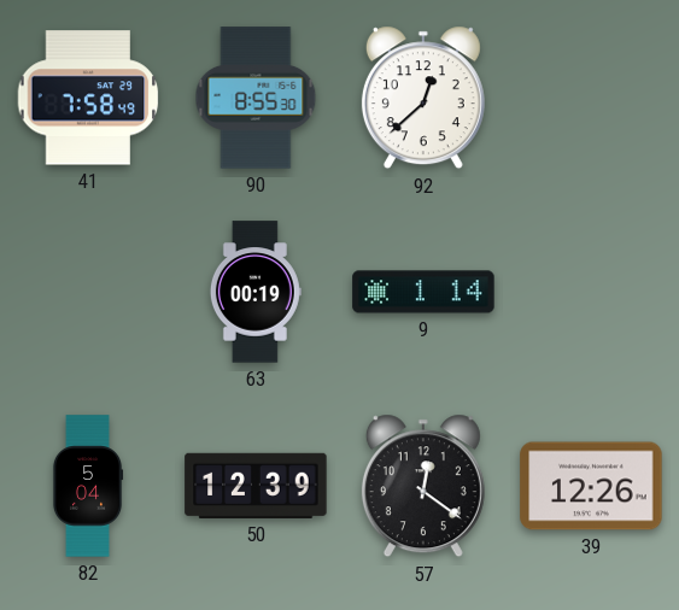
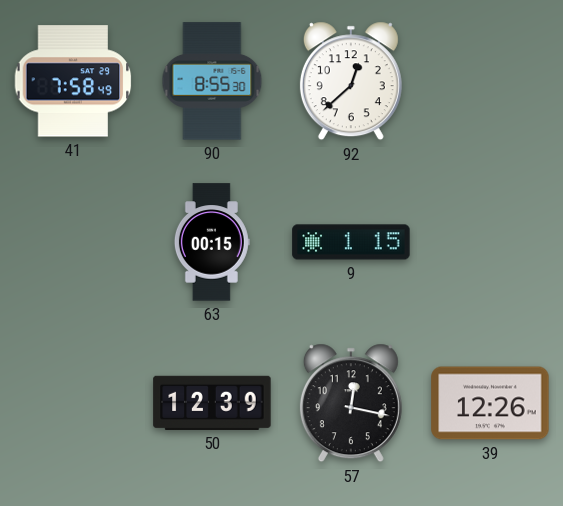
63: 00:19 -> 00:15 (212, 242)
9: 1:14 -> 1:15 (351, 242)
82: 5:04 -> none (88, 486)
57: 12:21 -> 12:17 (351, 403)
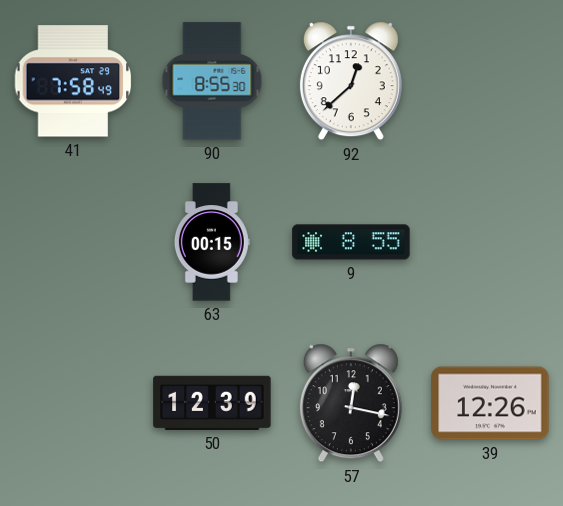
9: 1:15 -> 8:55 (351, 242)
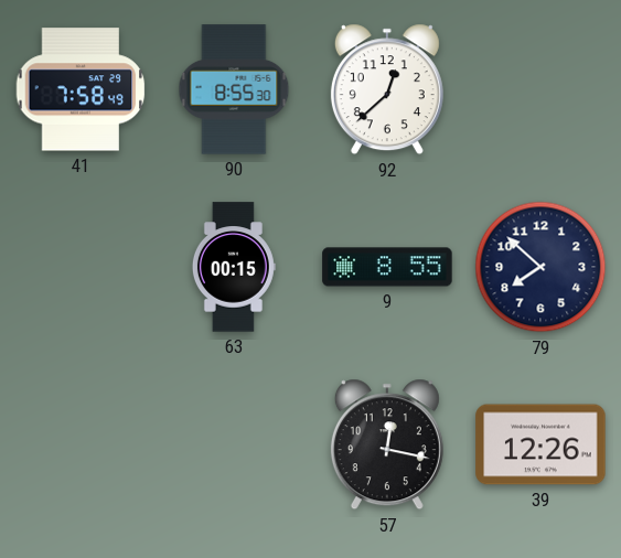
79: none -> 7:52 (540, 267)
50: 12:39 -> none (212, 403)
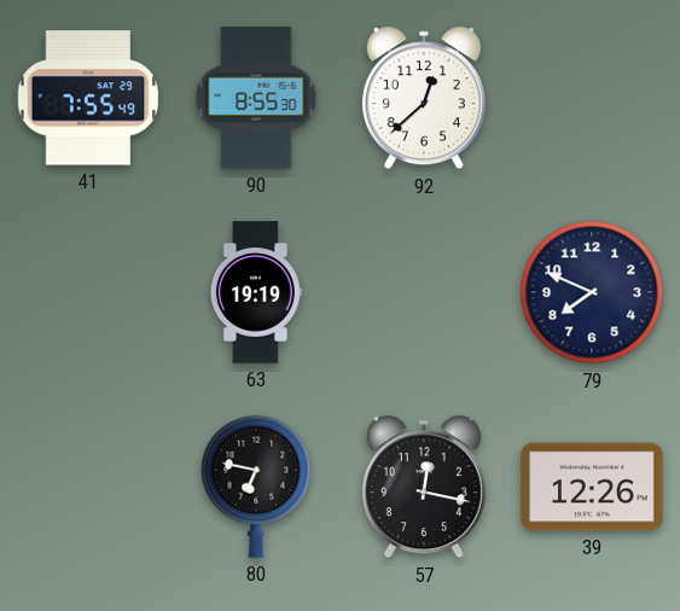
41: 7:58 -> 7:55 (88, 98)
63: 00:15 -> 19:19 (256, 292)
9: 8:55 -> none (387, 267)
79: 7:52 -> 7:49 (592, 292)
80: none -> 6:47 (256, 487)
